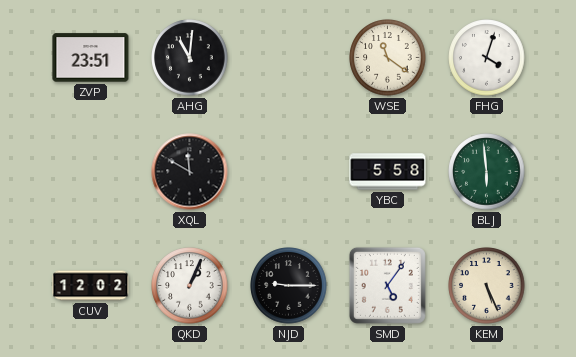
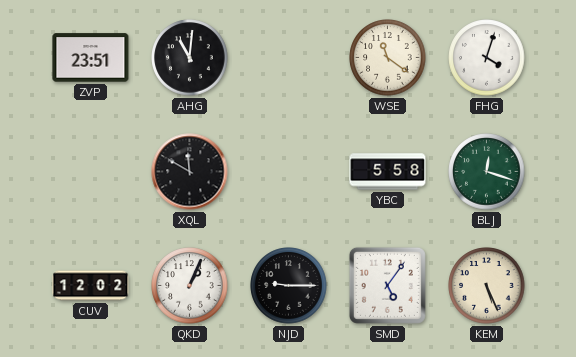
BLJ: 5:59 -> 12:18 (487, 172)
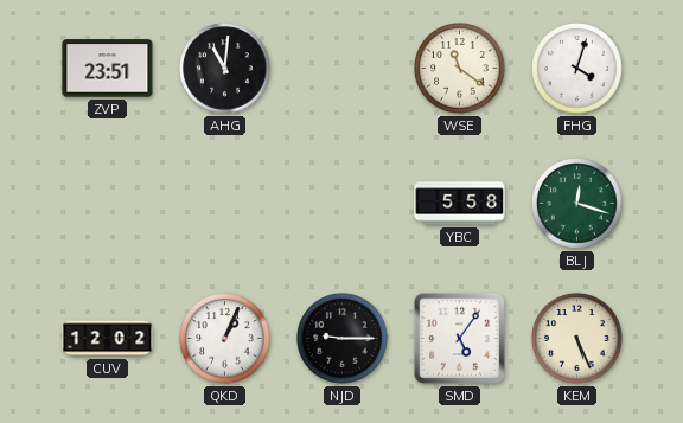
XQL: 11:50 -> none (190, 172)
